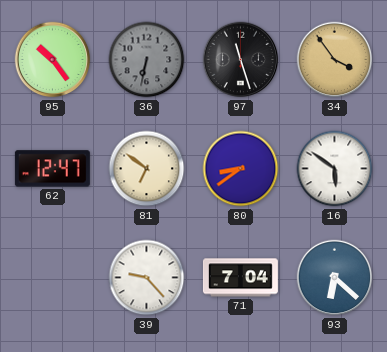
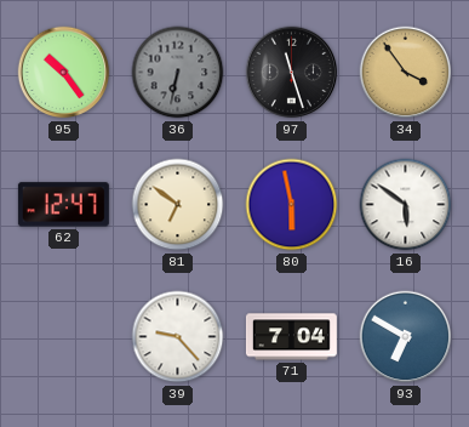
80: 8:39 -> 5:58 (292, 205)
93: 6:22 -> 6:50 (406, 337)
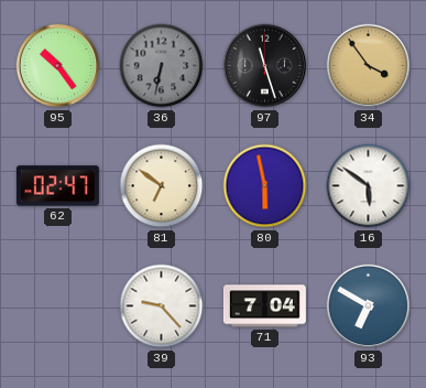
62: 12:47 -> 02:47 (57, 186)
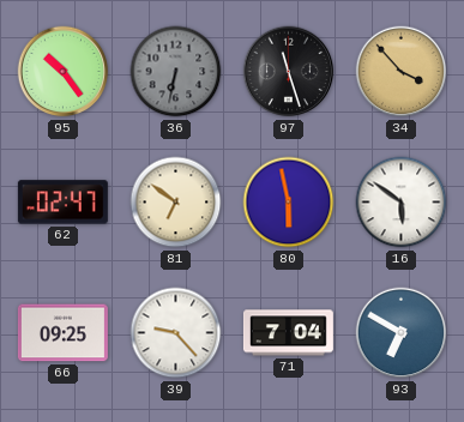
34: 3:54 -> 3:53 (402, 72)
66: none -> 09:25 (62, 333)
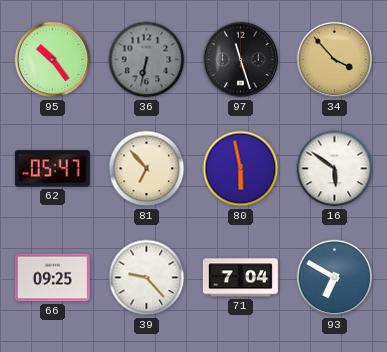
62: 02:47 -> 05:47 (52, 169)
81: 6:51 -> 6:53 (147, 169)
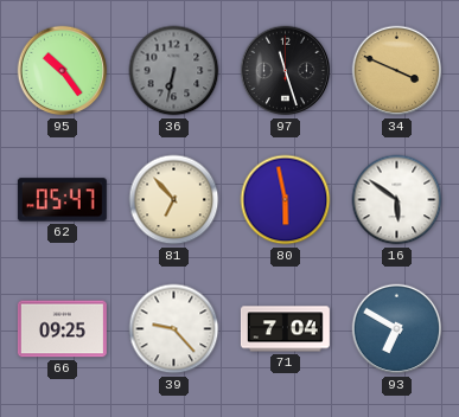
34: 3:53 -> 3:49 (397, 71)
